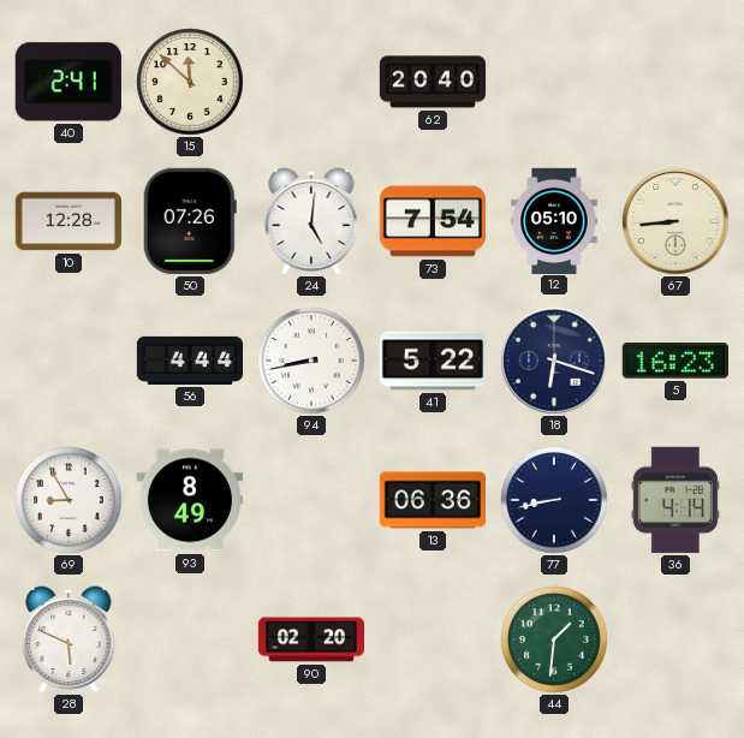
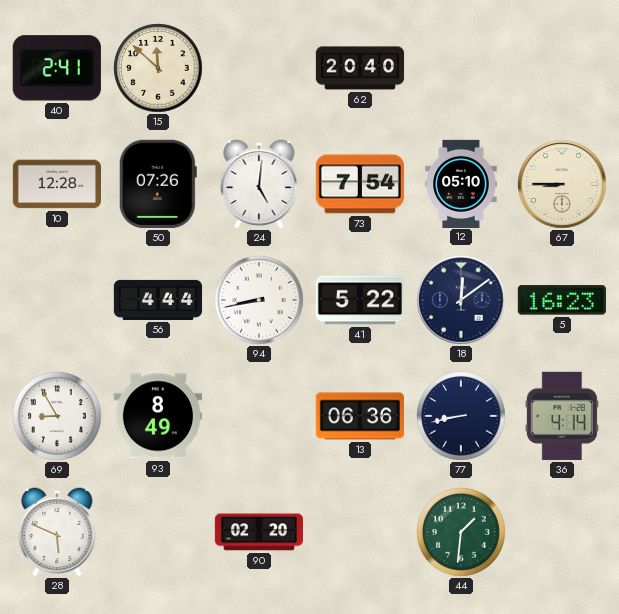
67: 8:44 -> 8:45 (562, 184)
18: 6:18 -> 12:09 (461, 300)
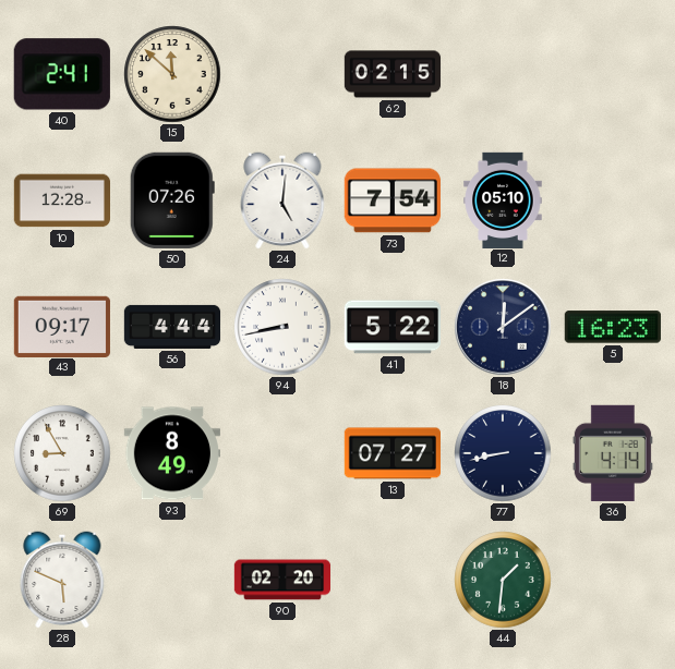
62: 20:40 -> 02:15 (393, 74)
67: 8:45 -> none (562, 184)
43: none -> 09:17 (62, 326)
13: 06:36 -> 07:27 (391, 453)
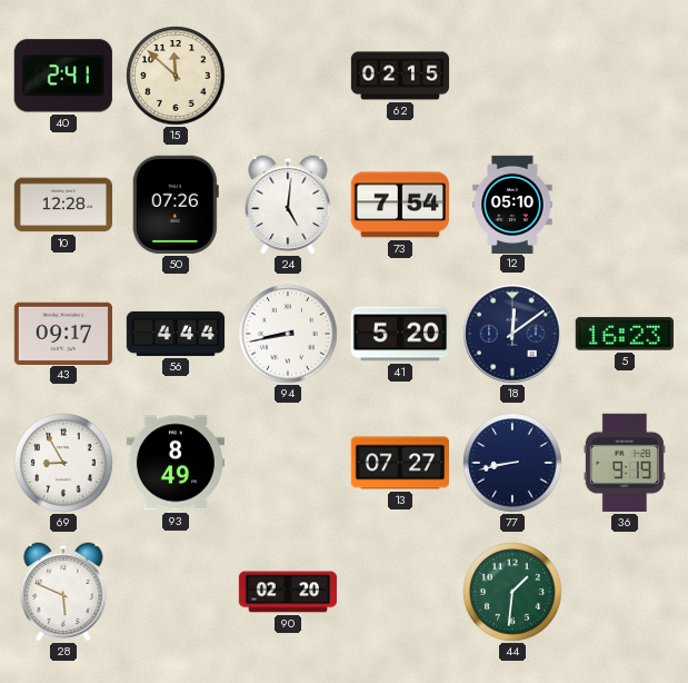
41: 5:22 -> 5:20 (399, 334)
36: 4:14 -> 9:19 (625, 463)
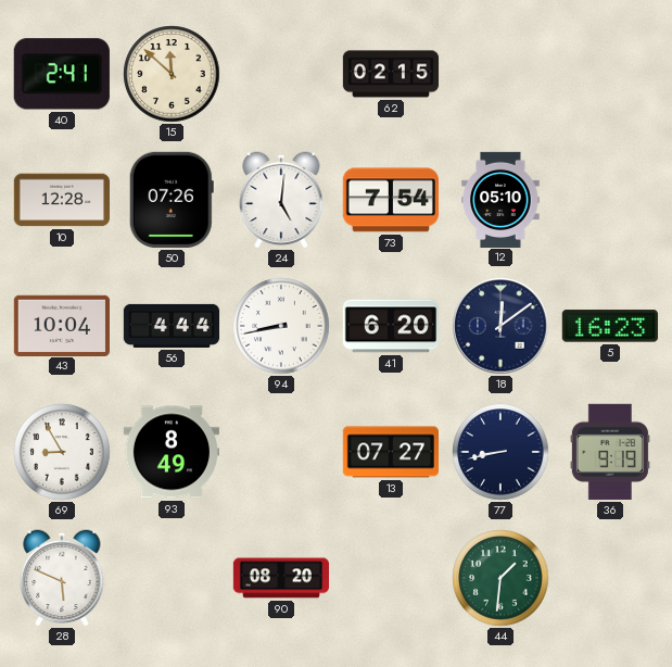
43: 09:17 -> 10:04 (62, 325)
41: 5:20 -> 6:20 (390, 326)
90: 02:20 -> 08:20 (280, 578)
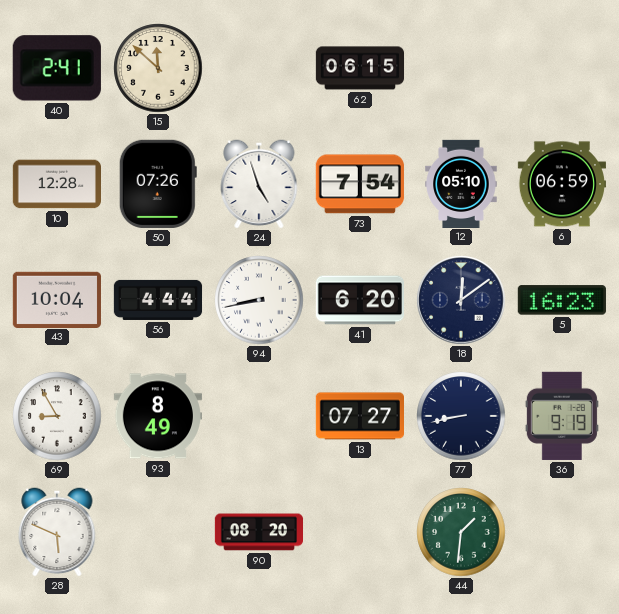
62: 02:15 -> 06:15 (360, 68)
24: 5:01 -> 4:57 (259, 184)
6: none -> 06:59 (561, 184)
